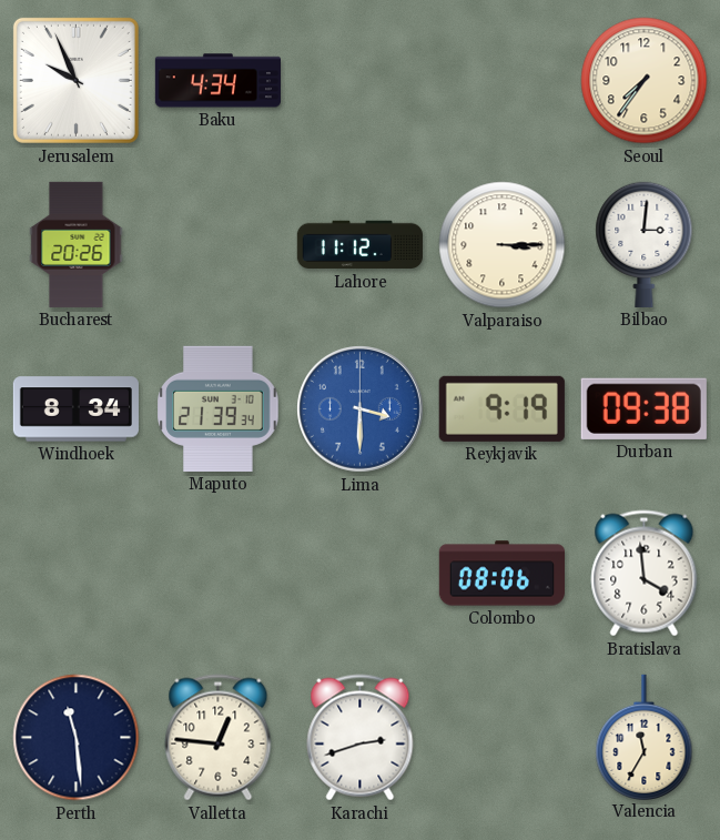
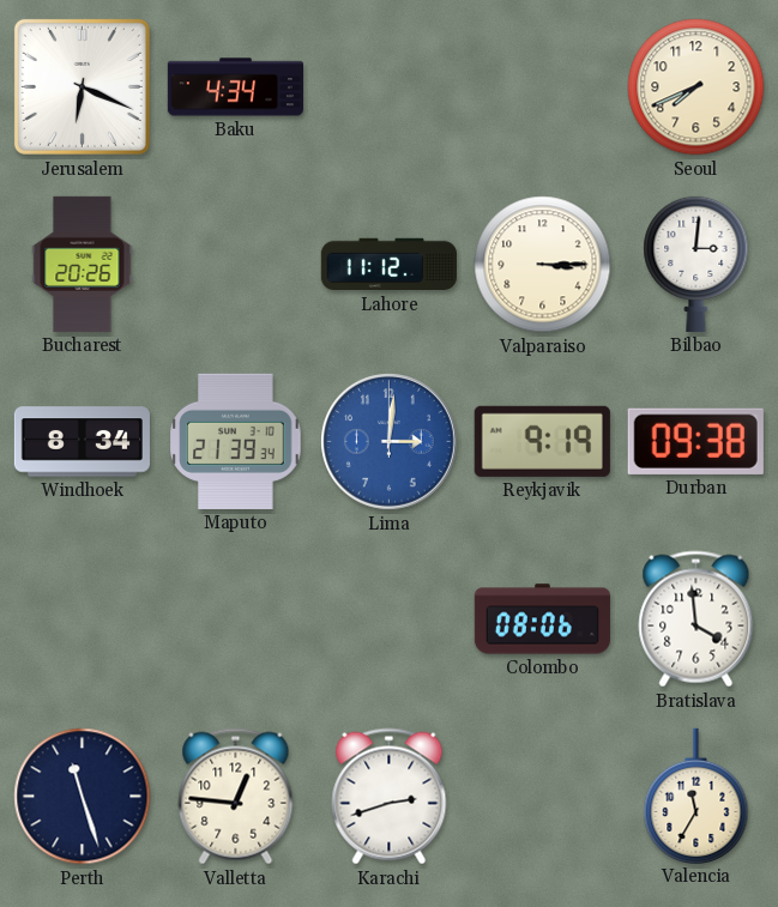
Jerusalem: 9:56 -> 6:19 (82, 86)
Seoul: 7:36 -> 7:41 (696, 87)
Lima: 3:30 -> 3:01 (390, 442)
Perth: 11:29 -> 11:27 (83, 797)
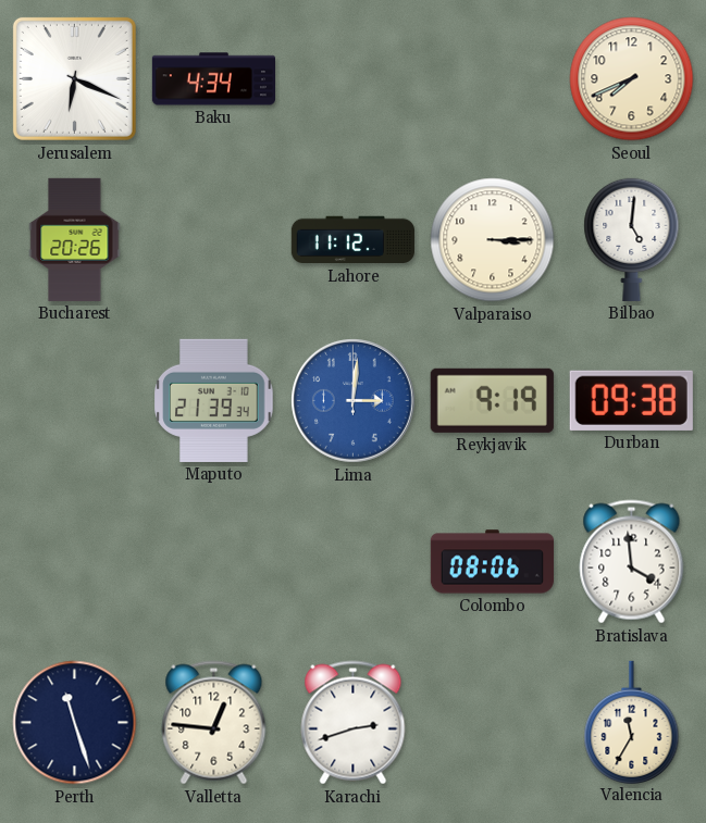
Bilbao: 3:01 -> 5:01 (632, 239)
Windhoek: 8:34 -> none (82, 442)
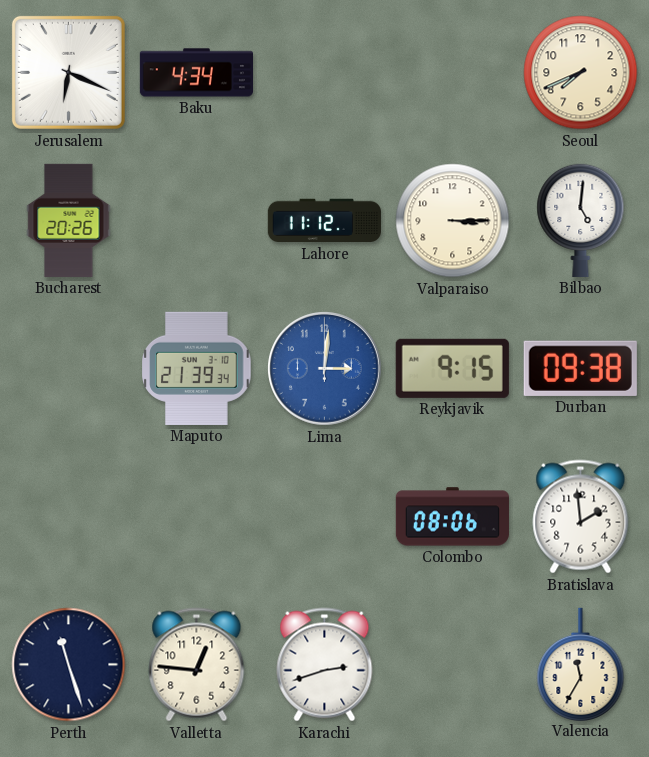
Reykjavik: 9:19 -> 9:15 (452, 368)
Bratislava: 3:59 -> 1:59 (581, 517)
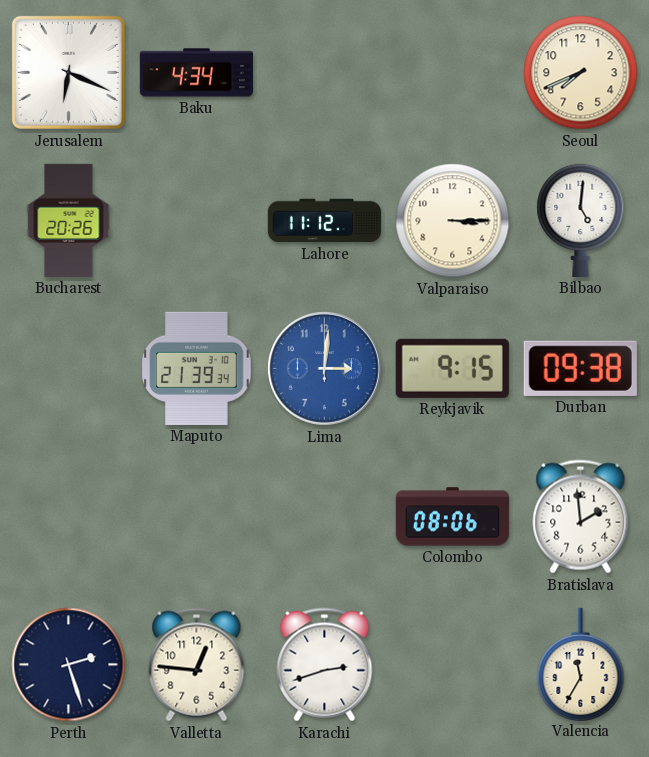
Perth: 11:27 -> 2:27 (69, 665)
